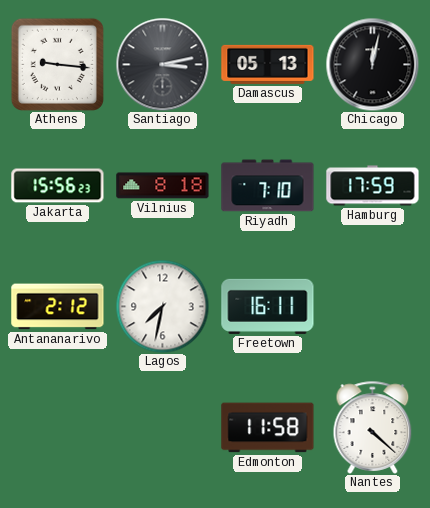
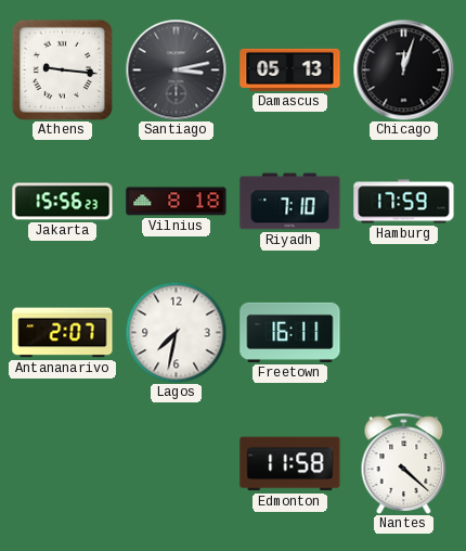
Chicago: 12:02 -> 12:03 (403, 69)
Antananarivo: 2:12 -> 2:07 (63, 333)
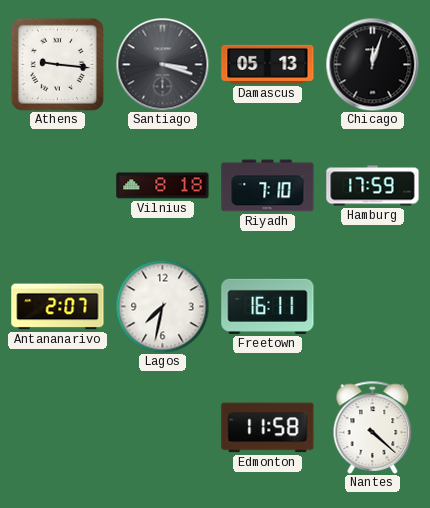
Santiago: 3:13 -> 3:18 (162, 64)
Jakarta: 15:56 -> none (63, 202)
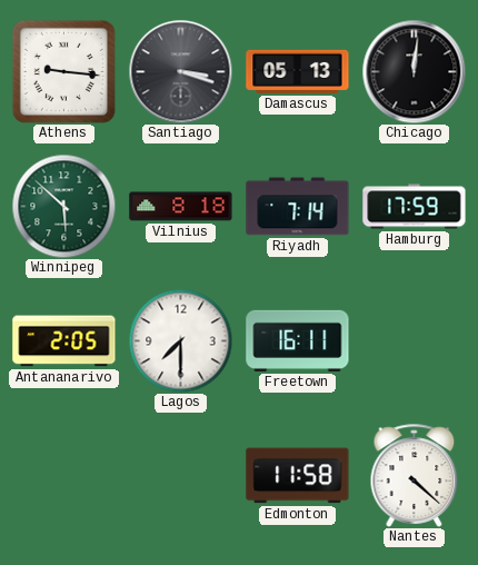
Chicago: 12:03 -> 12:01 (414, 71)
Winnipeg: none -> 5:52 (63, 206)
Riyadh: 7:10 -> 7:14 (298, 207)
Antananarivo: 2:07 -> 2:05 (64, 341)
Lagos: 7:32 -> 7:30 (180, 340)
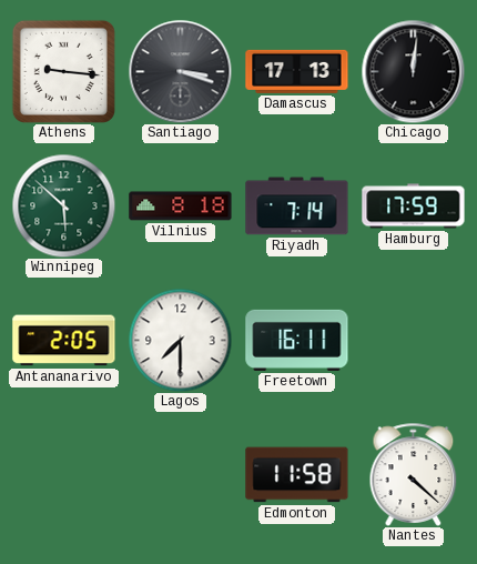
Damascus: 05:13 -> 17:13 (297, 71)
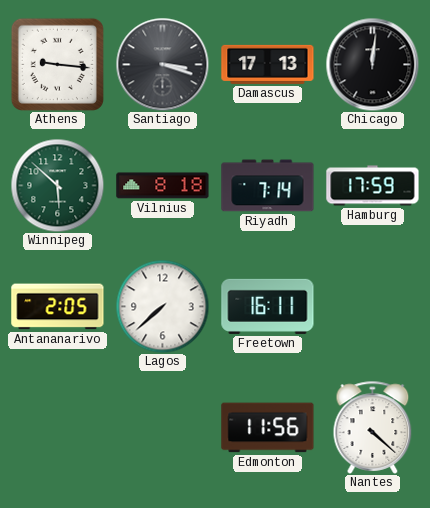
Lagos: 7:30 -> 7:38 (162, 306)
Edmonton: 11:58 -> 11:56 (268, 428)
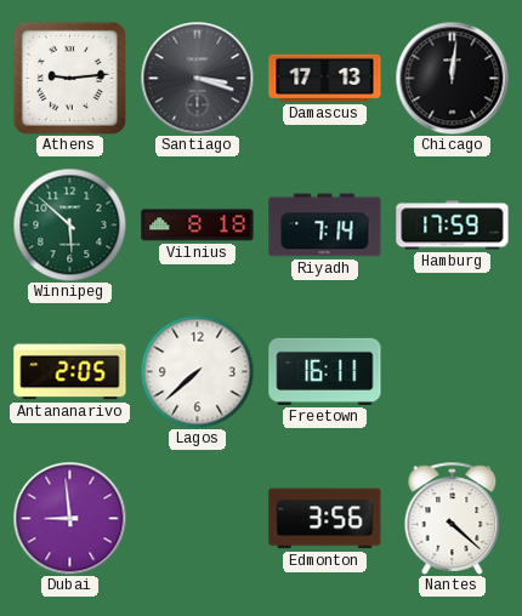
Athens: 9:16 -> 9:14 (69, 78)
Dubai: none -> 8:59 (69, 518)
Edmonton: 11:56 -> 3:56 (325, 519)
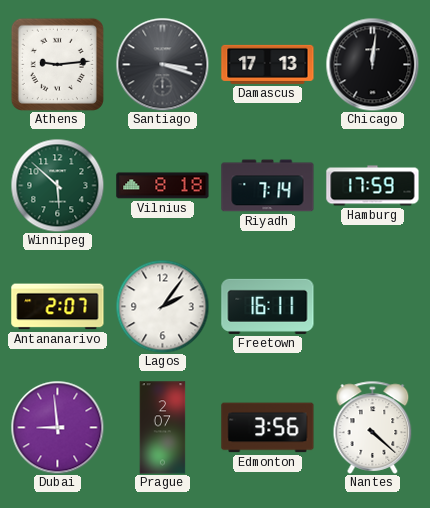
Antananarivo: 2:05 -> 2:07 (58, 307)
Lagos: 7:38 -> 2:06 (162, 306)
Prague: none -> 2:07 (163, 428)
